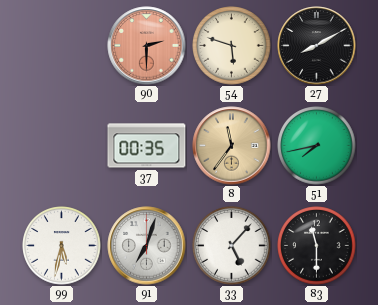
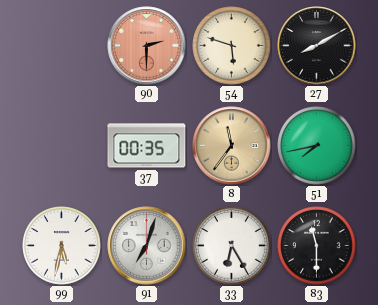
33: 5:07 -> 6:25 (232, 246)
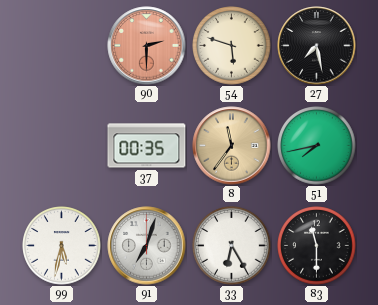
27: 8:10 -> 7:28 (317, 46)
